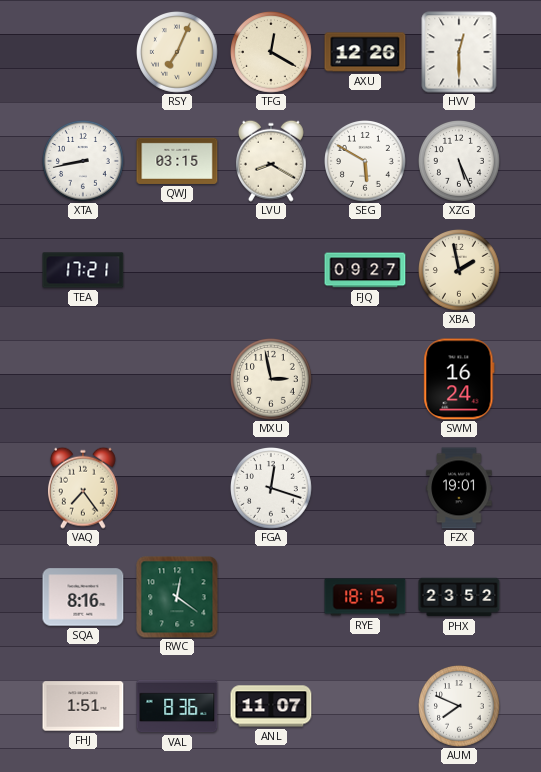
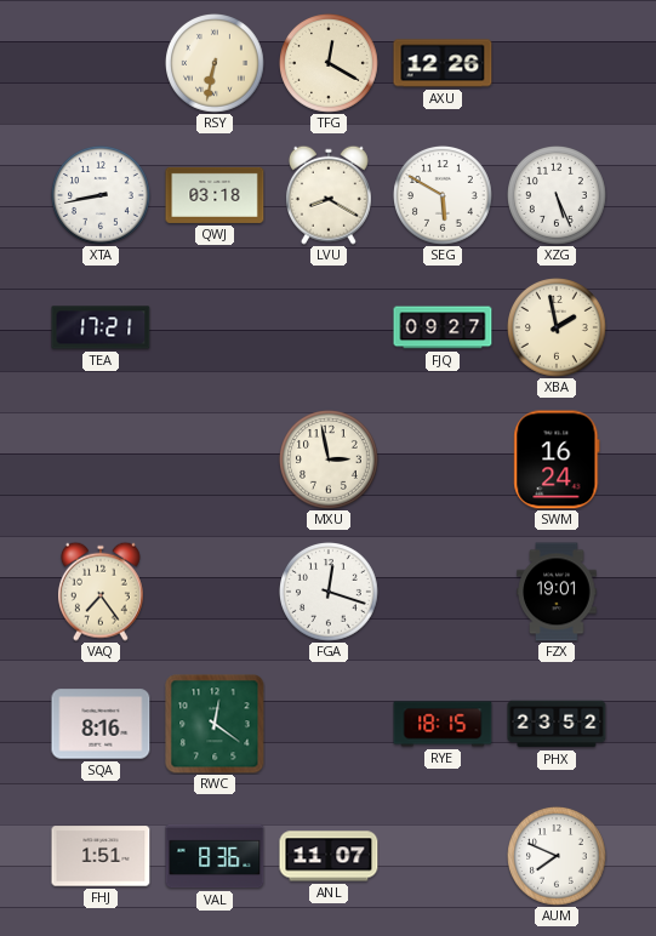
RSY: 7:04 -> 6:32 (216, 64)
HVV: 12:30 -> none (459, 52)
QWJ: 03:15 -> 03:18 (215, 195)
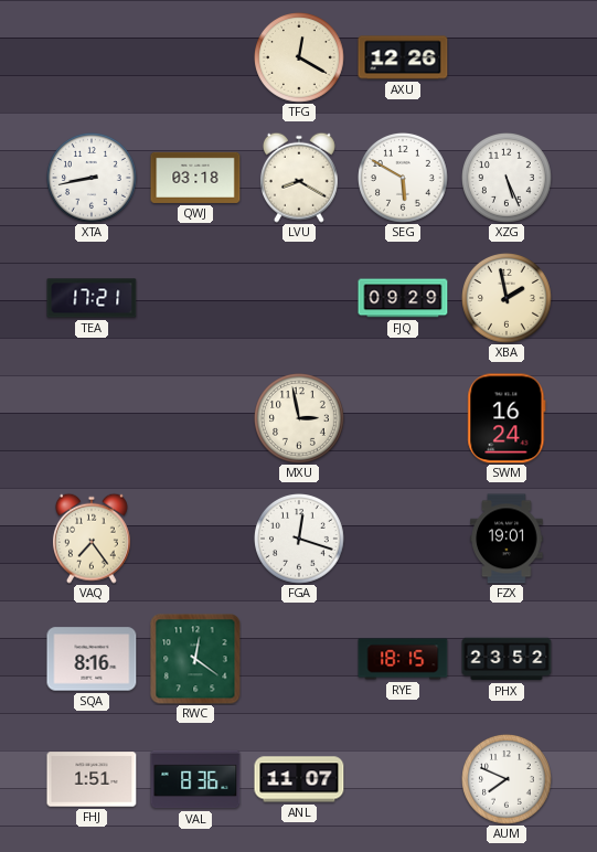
RSY: 6:32 -> none (216, 64)
FJQ: 09:27 -> 09:29 (403, 298)
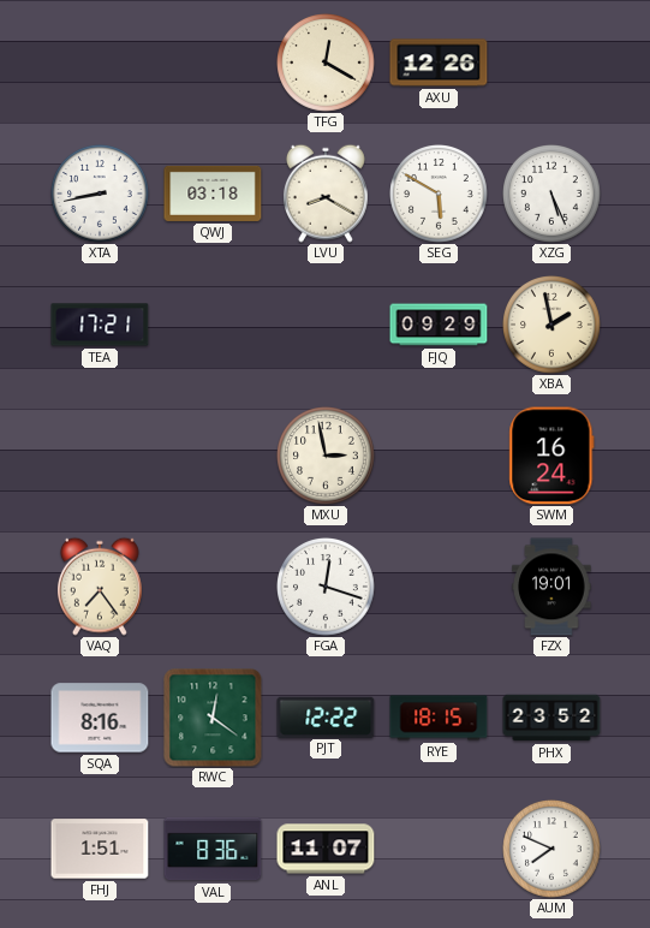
PJT: none -> 12:22 (326, 716)
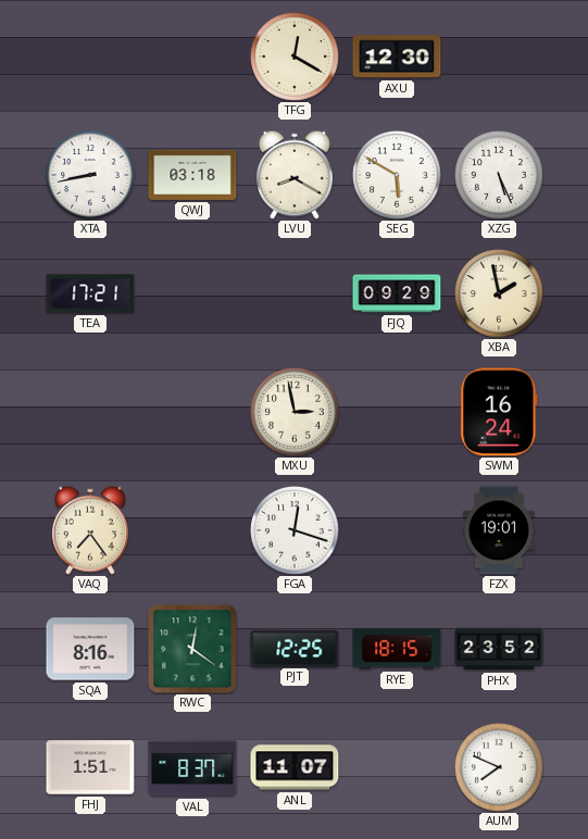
AXU: 12:26 -> 12:30 (397, 57)
PJT: 12:22 -> 12:25 (295, 648)
VAL: 8:36 -> 8:37 (192, 767)
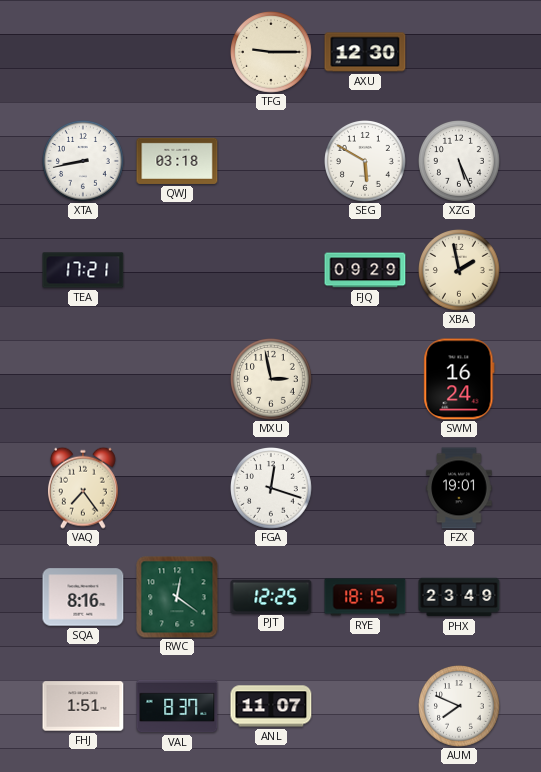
TFG: 12:20 -> 9:15 (272, 53)
LVU: 8:20 -> none (295, 175)
PHX: 23:52 -> 23:49 (459, 597)
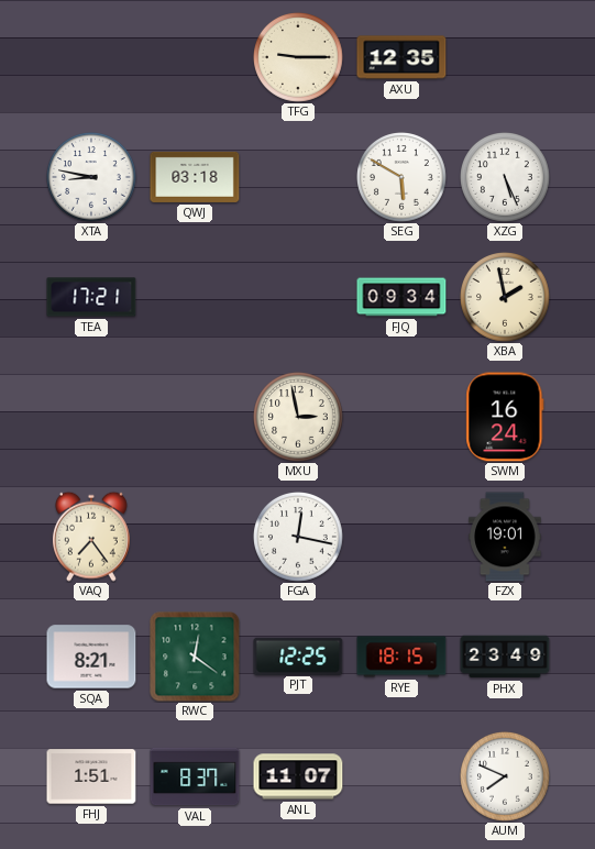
AXU: 12:30 -> 12:35 (401, 57)
XTA: 8:43 -> 8:47 (92, 178)
FJQ: 09:29 -> 09:34 (401, 297)
FGA: 12:18 -> 12:17 (299, 538)
SQA: 8:16 -> 8:21 (91, 657)
